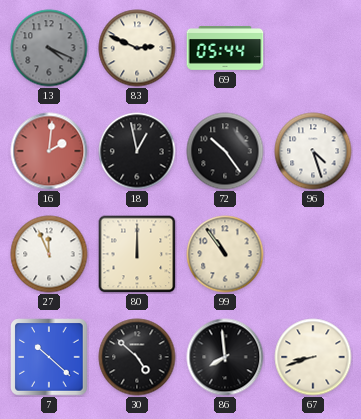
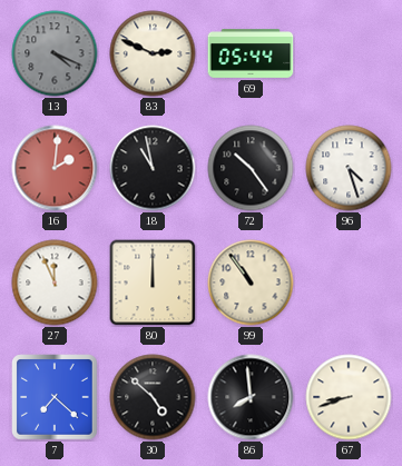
18: 12:58 -> 10:58 (153, 168)
7: 10:22 -> 7:22 (55, 397)
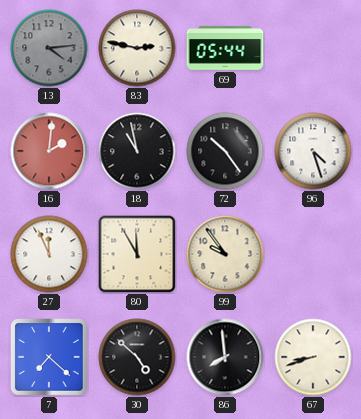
13: 4:19 -> 4:14 (49, 48)
83: 2:49 -> 2:47 (137, 48)
80: 12:00 -> 11:55 (137, 254)
99: 10:54 -> 9:54 (225, 254)
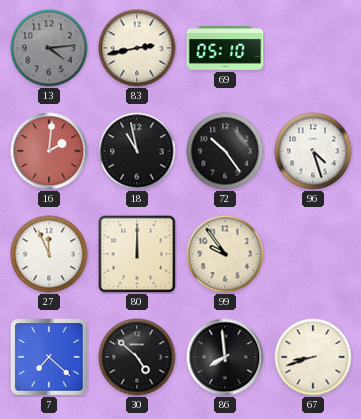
83: 2:47 -> 2:43 (137, 48)
69: 05:44 -> 05:10 (225, 48)
80: 11:55 -> 12:00 (137, 254)
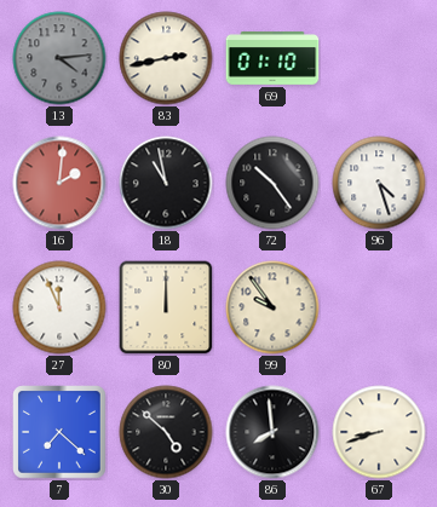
69: 05:10 -> 01:10 (272, 58)
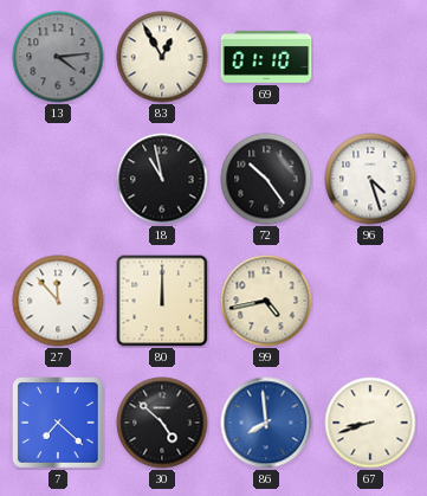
83: 2:43 -> 12:55 (162, 57)
16: 2:01 -> none (59, 183)
27: 11:56 -> 11:53 (58, 301)
99: 9:54 -> 4:43 (266, 301)
86 dial: black -> blue (266, 423)
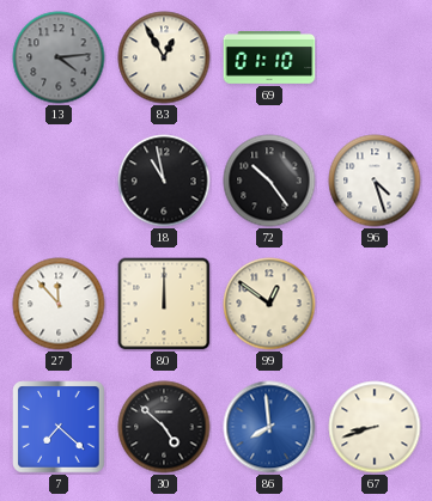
99: 4:43 -> 12:51 (269, 304)
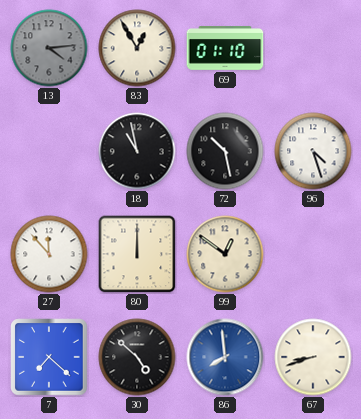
72: 10:24 -> 10:28 (225, 151)
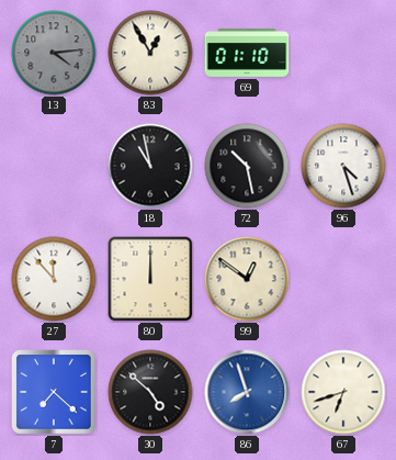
86: 7:59 -> 7:57 (247, 392)
67: 8:42 -> 6:42 (343, 392)
